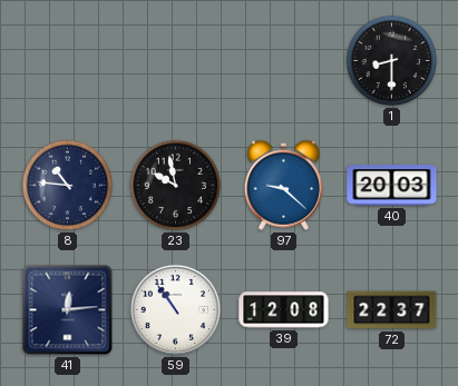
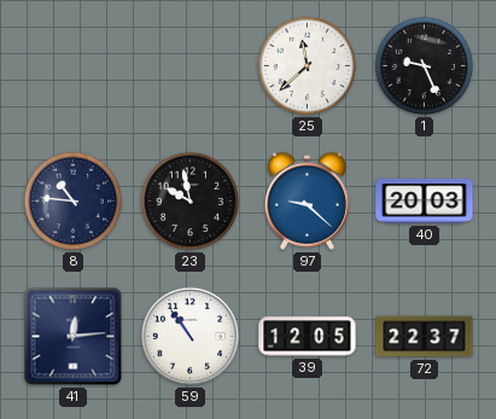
25: none -> 11:38 (308, 66)
1: 8:30 -> 9:26 (425, 66)
39: 12:08 -> 12:05 (308, 337)
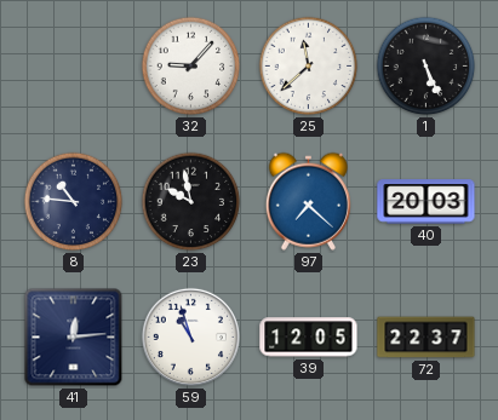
32: none -> 9:07 (191, 67)
1: 9:26 -> 5:26 (427, 67)
97: 9:22 -> 7:22 (308, 201)
59: 10:54 -> 10:57 (190, 336)
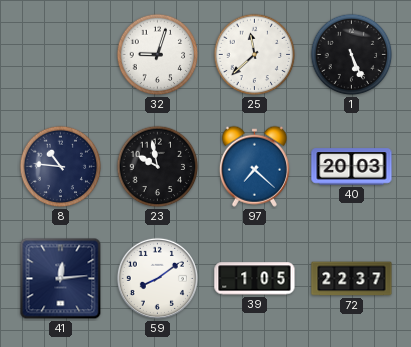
32: 9:07 -> 9:03 (158, 55)
59: 10:57 -> 8:09 (157, 278)
39: 12:05 -> 1:05 (255, 279)
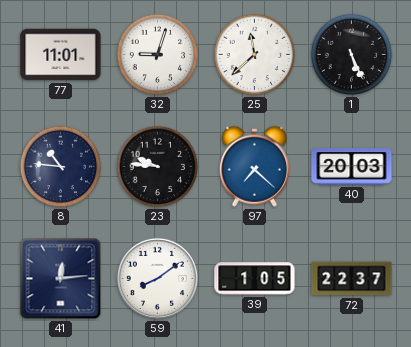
77: none -> 11:01 (61, 55)
23: 9:58 -> 9:46 (158, 167)
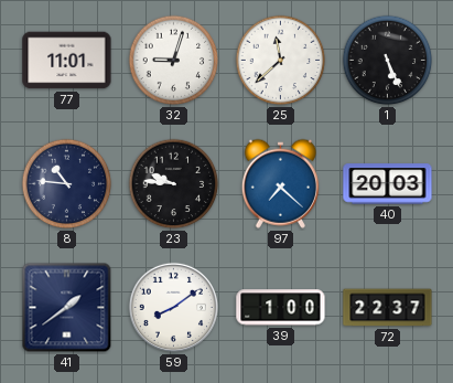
41: 12:14 -> 1:39 (67, 308)
39: 1:05 -> 1:00 (281, 308)
